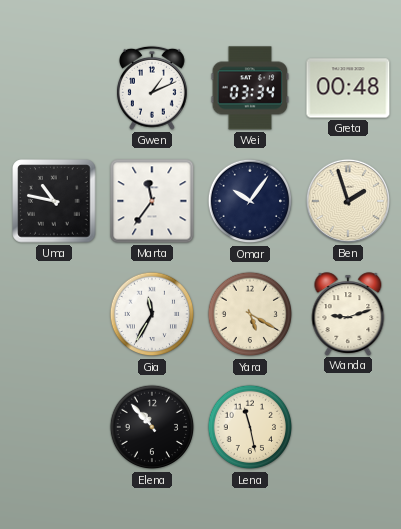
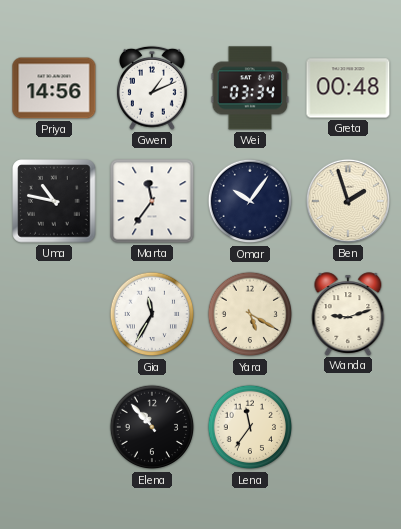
Priya: none -> 14:56 (54, 88)
Lena: 11:28 -> 11:36 (250, 427)
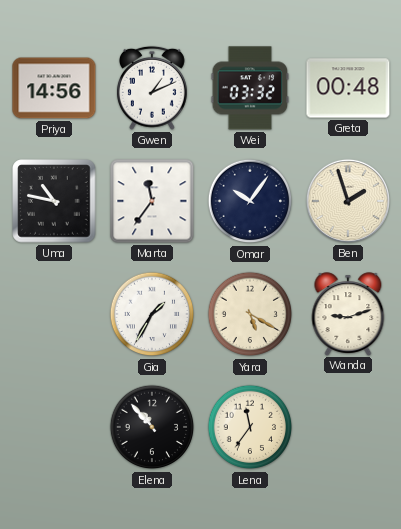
Wei: 03:34 -> 03:32 (250, 88)
Gia: 11:35 -> 1:35 (152, 314)
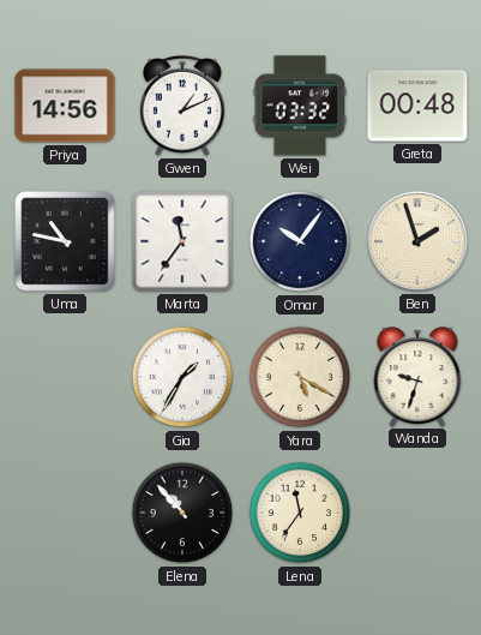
Wanda: 9:12 -> 9:33 (417, 377)
